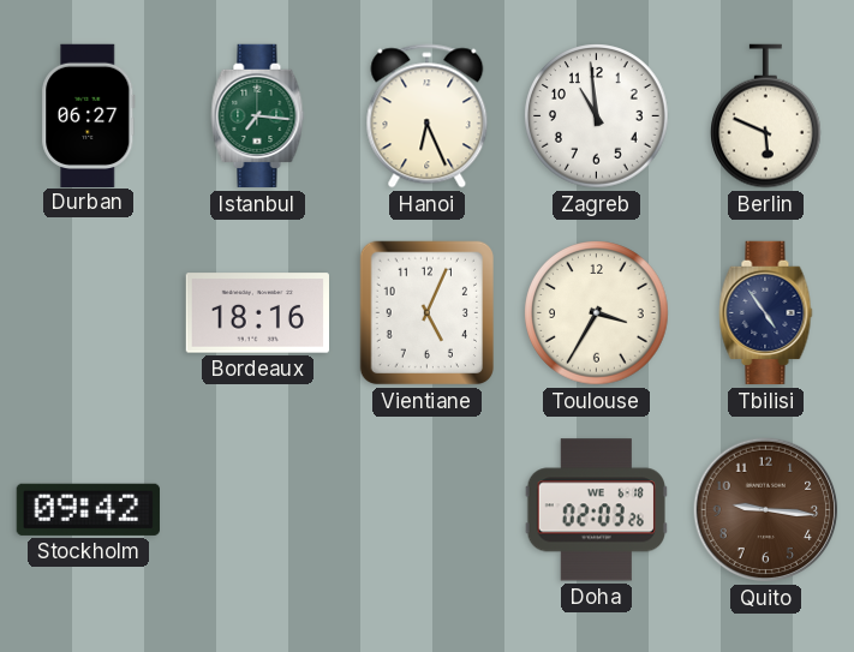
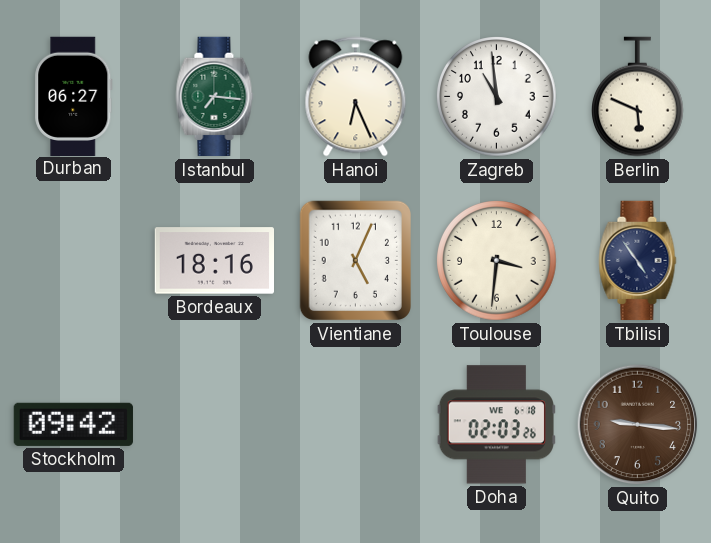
Toulouse: 3:35 -> 3:31 (497, 261)
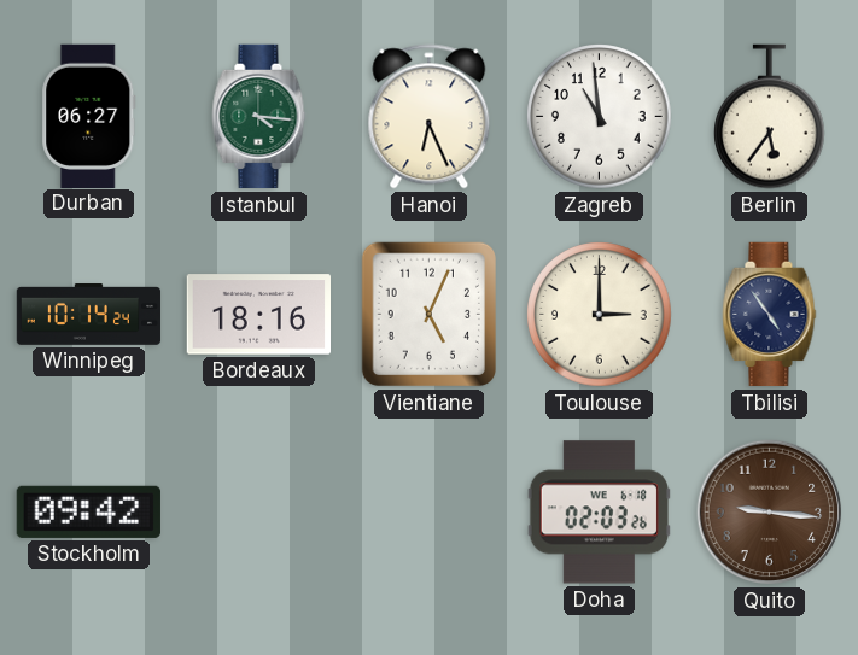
Istanbul: 7:16 -> 4:16 (259, 117)
Berlin: 5:49 -> 5:36 (770, 117)
Winnipeg: none -> 10:14 (89, 315)
Toulouse: 3:31 -> 3:00 (600, 315)
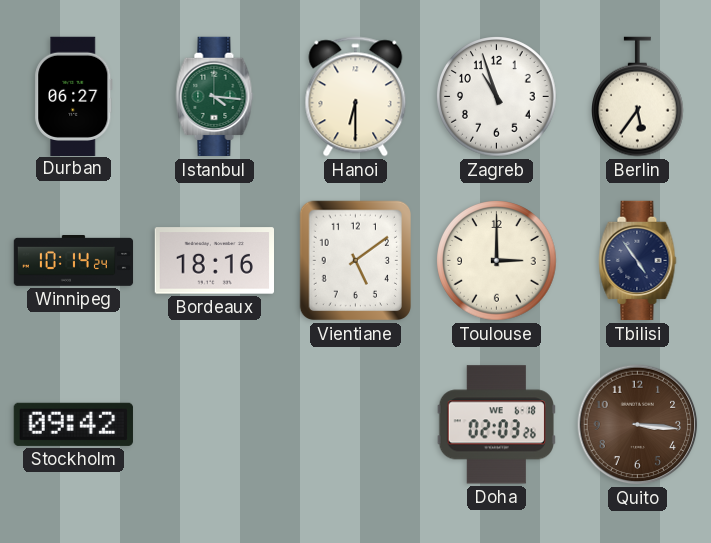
Hanoi: 6:26 -> 6:30 (356, 97)
Zagreb: 10:59 -> 10:57 (497, 97)
Vientiane: 5:04 -> 5:09 (355, 261)
Quito: 9:16 -> 3:16 (638, 425)
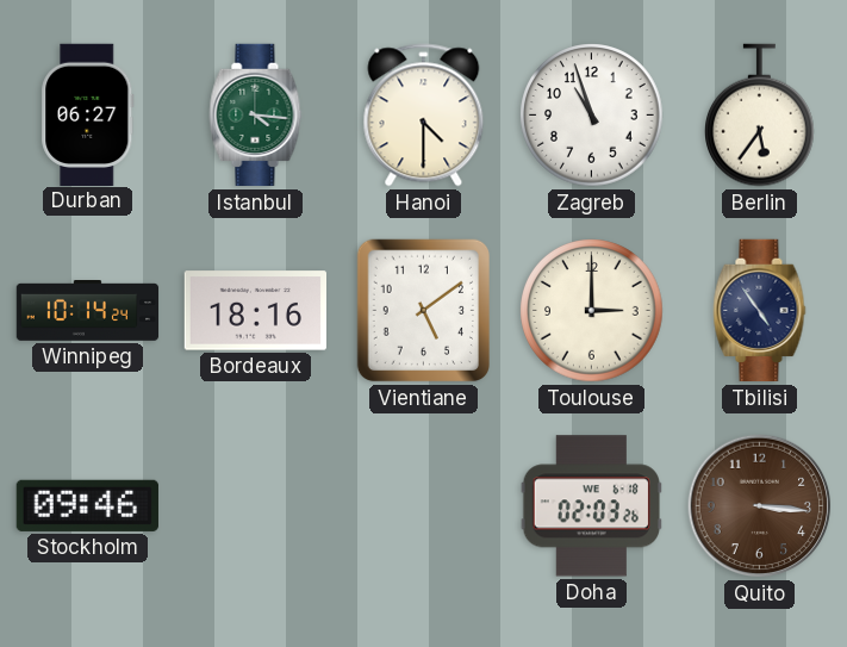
Hanoi: 6:30 -> 4:30 (424, 116)
Stockholm: 09:42 -> 09:46 (87, 505)
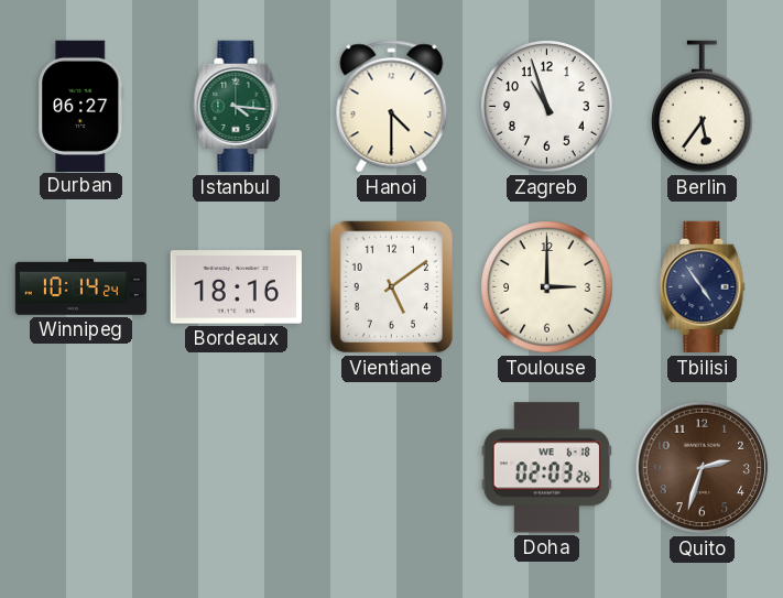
Stockholm: 09:46 -> none (87, 505)
Quito: 3:16 -> 2:33 (703, 468)
